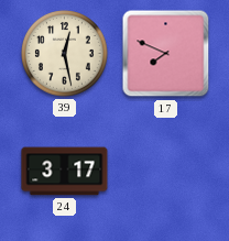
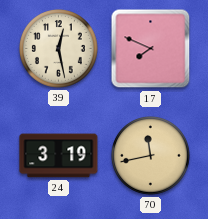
24: 3:17 -> 3:19 (59, 156)
70: none -> 11:43 (151, 156)
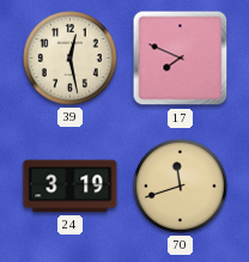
70: 11:43 -> 11:42 (181, 187)
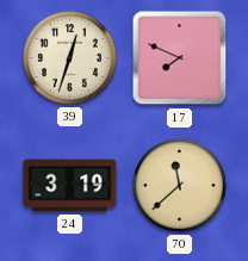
39: 12:28 -> 12:33 (70, 58)
70: 11:42 -> 11:38 (180, 186)
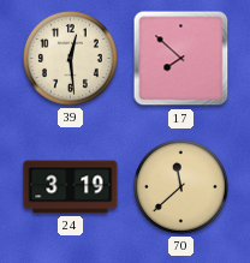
39: 12:33 -> 12:29 (71, 59)
17: 7:49 -> 7:52 (181, 59)
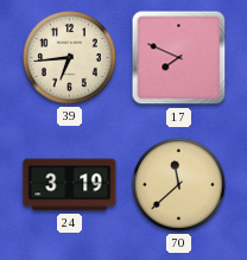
39: 12:29 -> 6:44 (70, 58)
17: 7:52 -> 7:49 (179, 58)
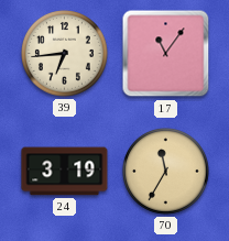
17: 7:49 -> 11:06 (166, 54)
70: 11:38 -> 11:35 (166, 172)
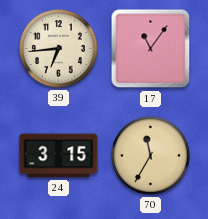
24: 3:19 -> 3:15 (59, 156)
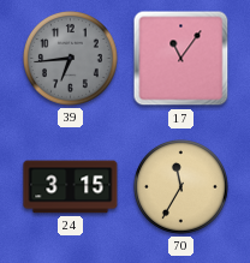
39 dial: cream -> grey (71, 59)
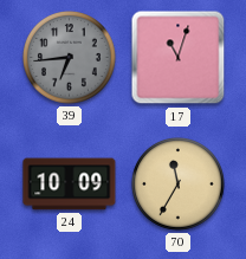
17: 11:06 -> 11:03 (179, 58)
24: 3:15 -> 10:09 (70, 184)
